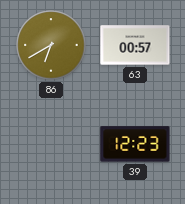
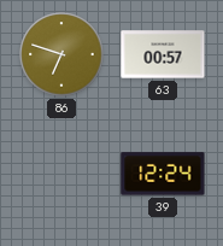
86: 6:40 -> 6:48 (61, 54)
39: 12:23 -> 12:24 (163, 174)
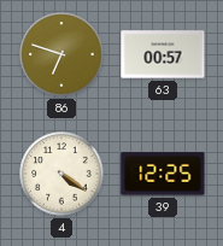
4: none -> 4:21 (61, 174)
39: 12:24 -> 12:25 (163, 174)
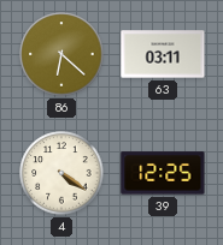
86: 6:48 -> 6:22 (61, 54)
63: 00:57 -> 03:11 (163, 54)
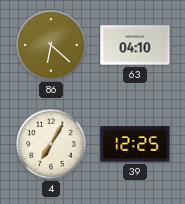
63: 03:11 -> 04:10 (135, 45)
4: 4:21 -> 7:05 (51, 144)
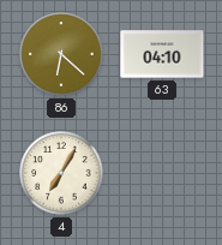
39: 12:25 -> none (135, 144)
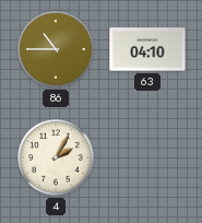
86: 6:22 -> 10:45 (56, 49)
4: 7:05 -> 2:05 (56, 157)
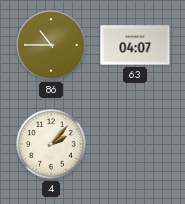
63: 04:10 -> 04:07 (135, 45)
4: 2:05 -> 2:07 (51, 144)
